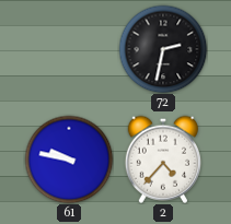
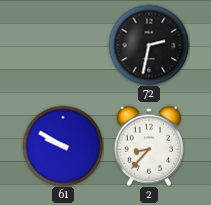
61: 9:47 -> 9:50 (63, 146)
2: 4:37 -> 8:37 (148, 146)
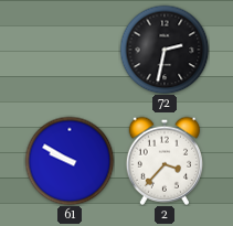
2: 8:37 -> 3:37 (163, 161)
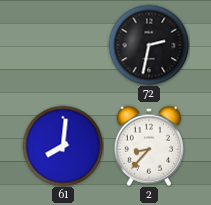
61: 9:50 -> 8:01 (63, 146)
2: 3:37 -> 8:37 (148, 146)
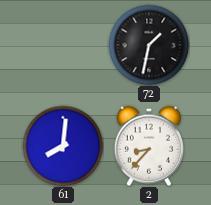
72: 2:32 -> 1:32 (149, 45)
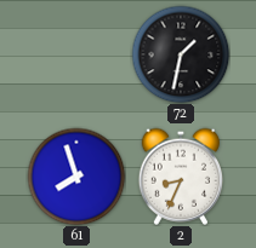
61: 8:01 -> 7:57 (76, 177)
2: 8:37 -> 8:34 (180, 177)
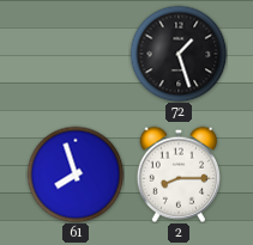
72: 1:32 -> 1:27 (179, 54)
2: 8:34 -> 8:15 (177, 174)
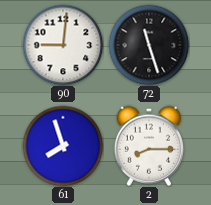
90: none -> 9:01 (63, 45)
72: 1:27 -> 11:27 (149, 45)
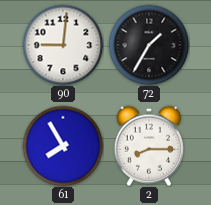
72: 11:27 -> 1:35 (149, 45)
61: 7:57 -> 7:55 (63, 146)
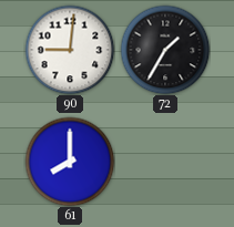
61: 7:55 -> 8:00 (70, 162)
2: 8:15 -> none (148, 146)
